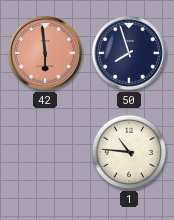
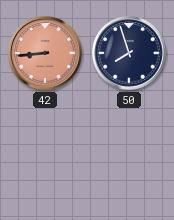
42: 5:59 -> 8:44 (45, 53)
1: 10:46 -> none (129, 152)
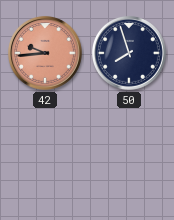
42: 8:44 -> 9:44 (45, 53)
